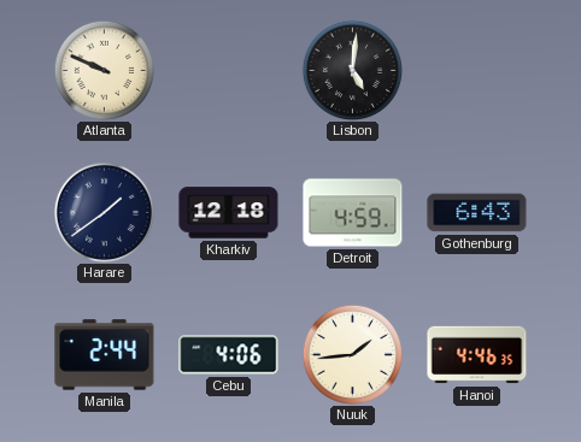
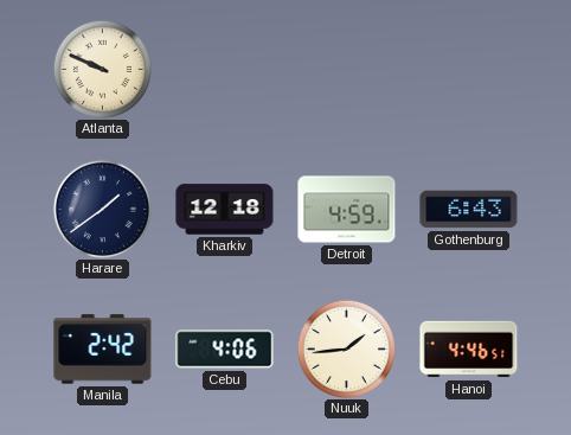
Lisbon: 5:01 -> none (352, 70)
Manila: 2:44 -> 2:42 (103, 350)
Hanoi: 4:46:35 -> 4:46:51 (469, 350)
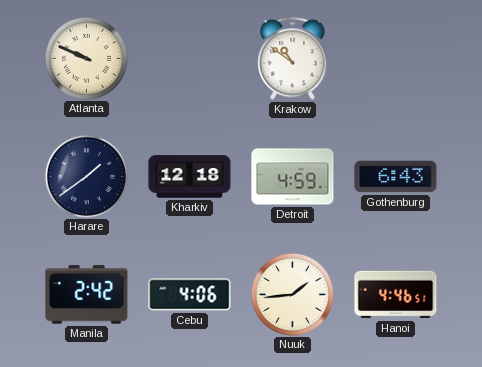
Krakow: none -> 10:51 (293, 59)
